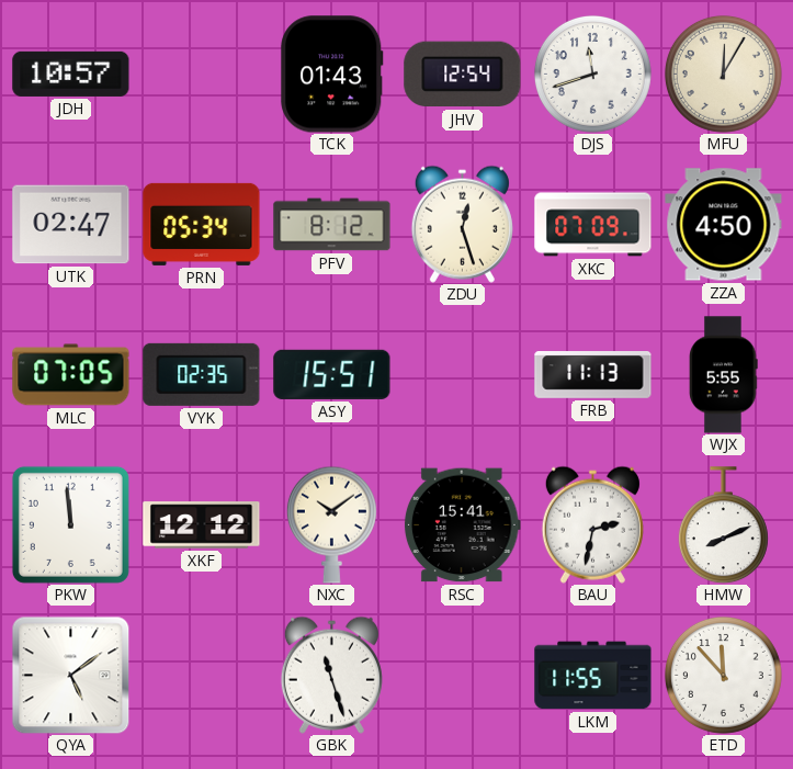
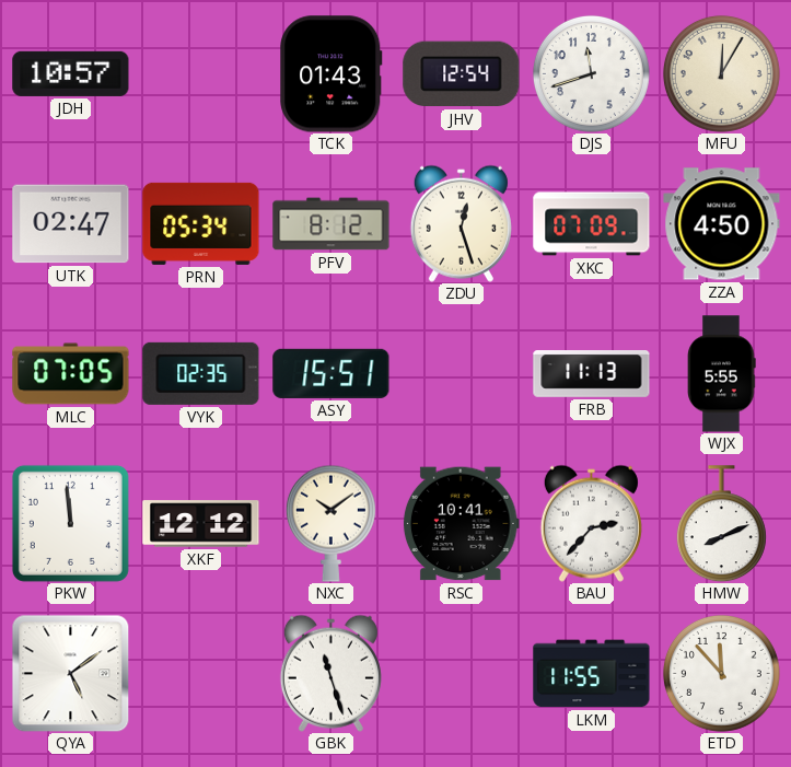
RSC: 15:41 -> 10:41 (461, 524)
BAU: 2:32 -> 2:37 (591, 523)
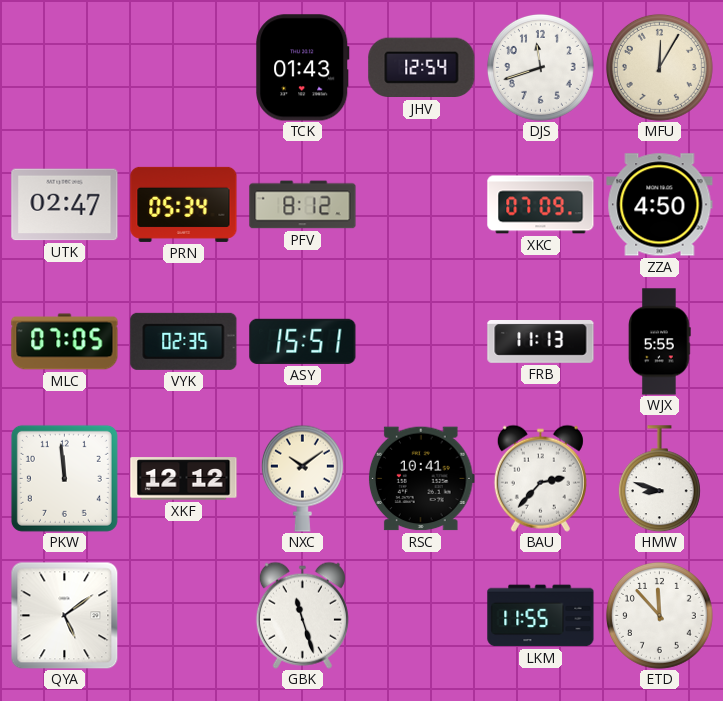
JDH: 10:57 -> none (71, 73)
ZDU: 12:27 -> none (461, 223)
HMW: 8:11 -> 8:48 (659, 479)
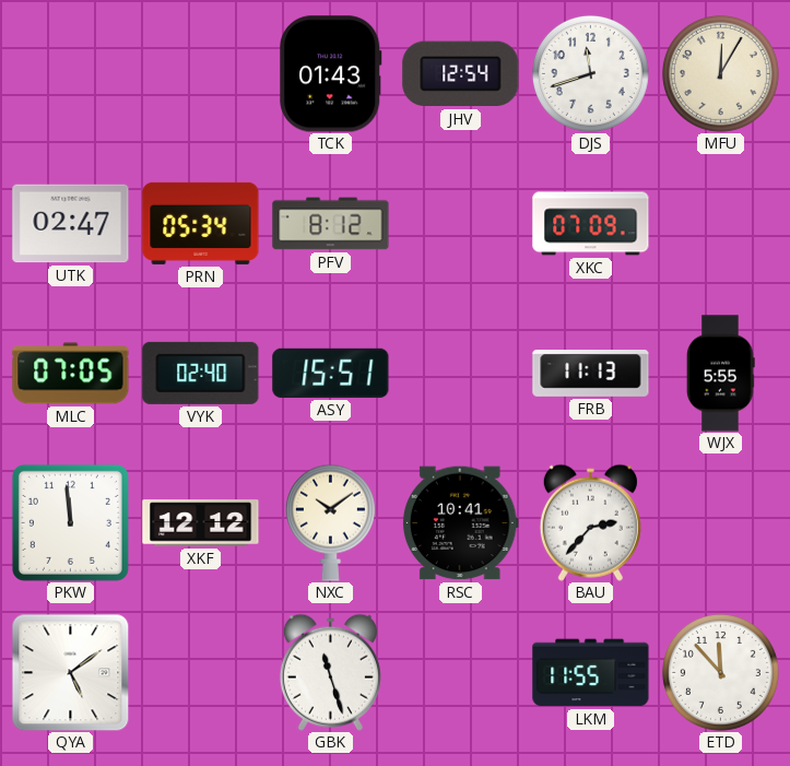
ZZA: 4:50 -> none (660, 205)
VYK: 02:35 -> 02:40 (201, 373)
HMW: 8:48 -> none (659, 479)
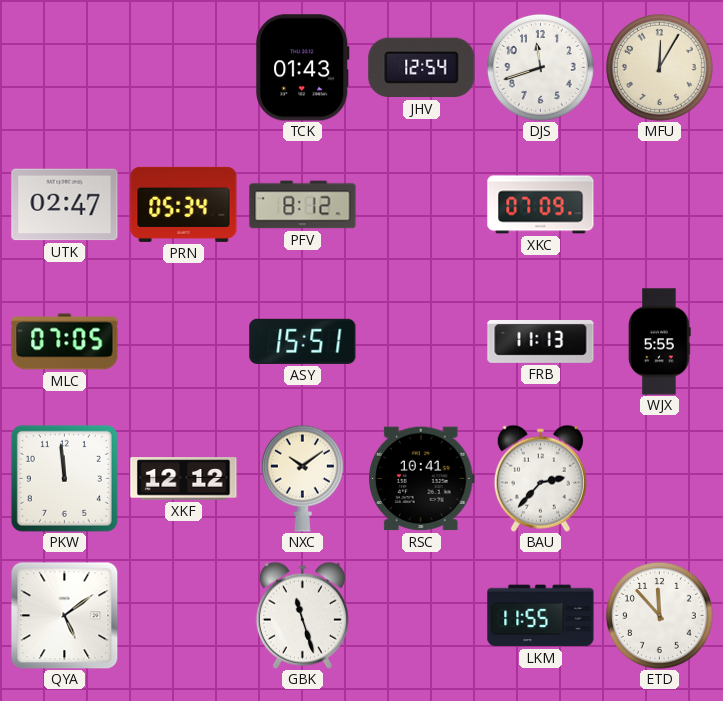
VYK: 02:40 -> none (201, 373)
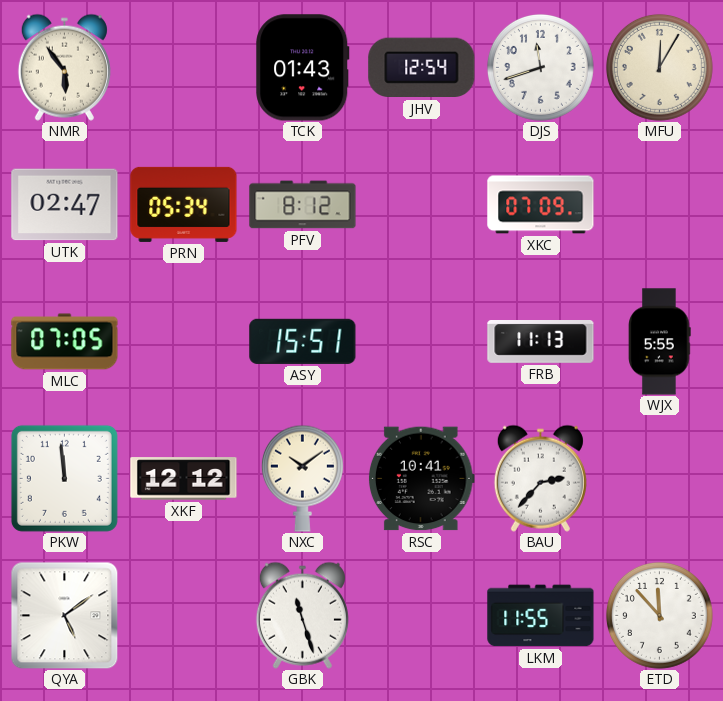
NMR: none -> 5:54 (64, 67)
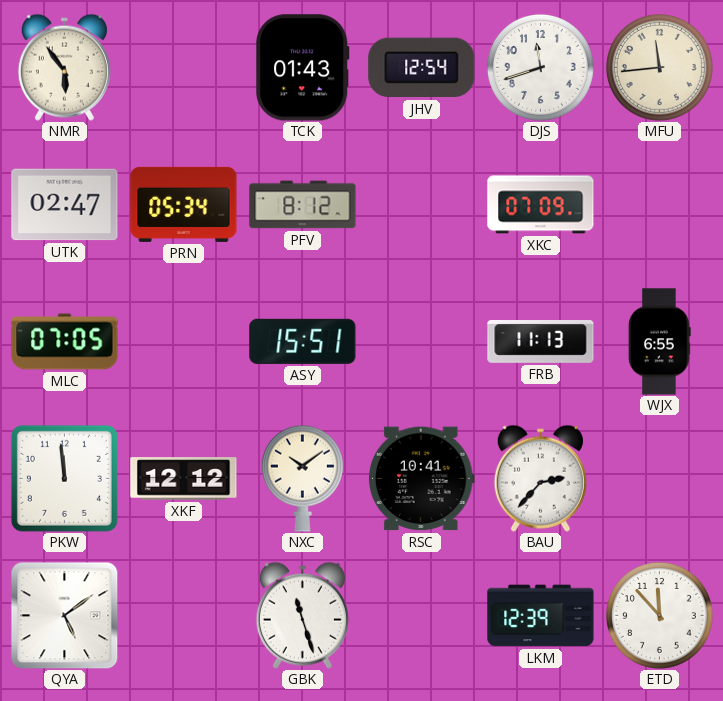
MFU: 12:05 -> 11:44 (659, 67)
WJX: 5:55 -> 6:55 (660, 342)
LKM: 11:55 -> 12:39 (541, 616)
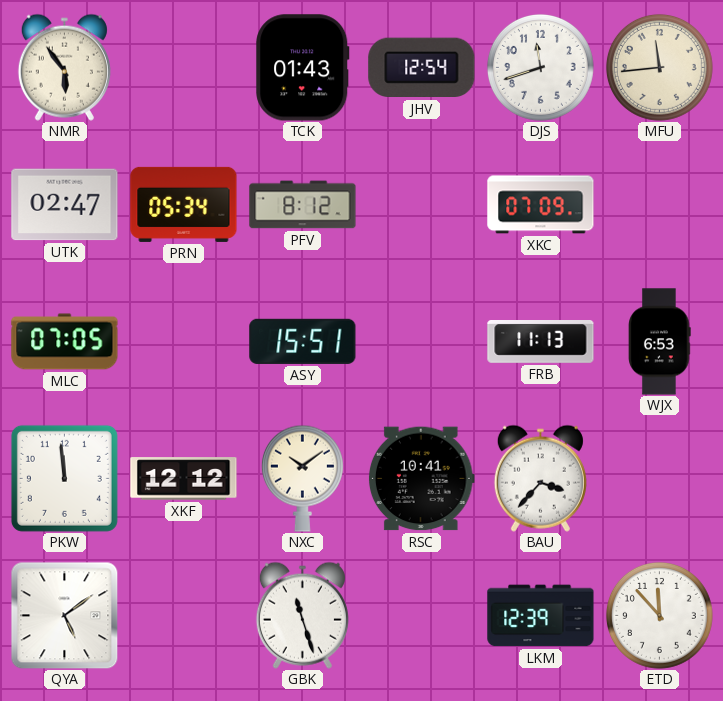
WJX: 6:55 -> 6:53 (660, 342)
BAU: 2:37 -> 3:37 (540, 478)
